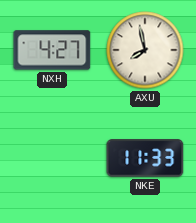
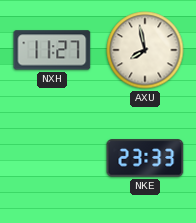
NXH: 4:27 -> 11:27 (52, 50)
NKE: 11:33 -> 23:33 (145, 158)
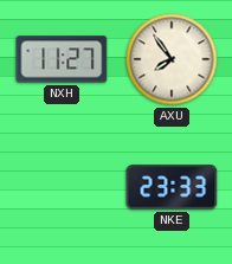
AXU: 7:58 -> 7:54 (172, 59)
